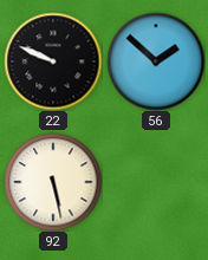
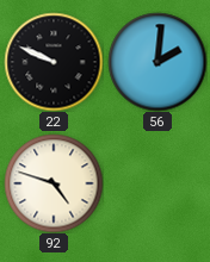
56: 1:52 -> 2:01 (157, 62)
92: 5:28 -> 4:48 (54, 183)
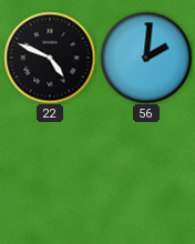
22: 9:49 -> 4:49 (50, 58)
92: 4:48 -> none (54, 183)
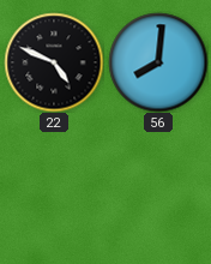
56: 2:01 -> 8:01 (158, 62)
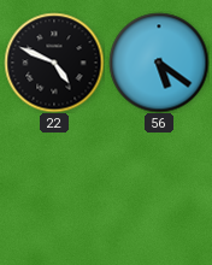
56: 8:01 -> 5:21 (159, 63)
